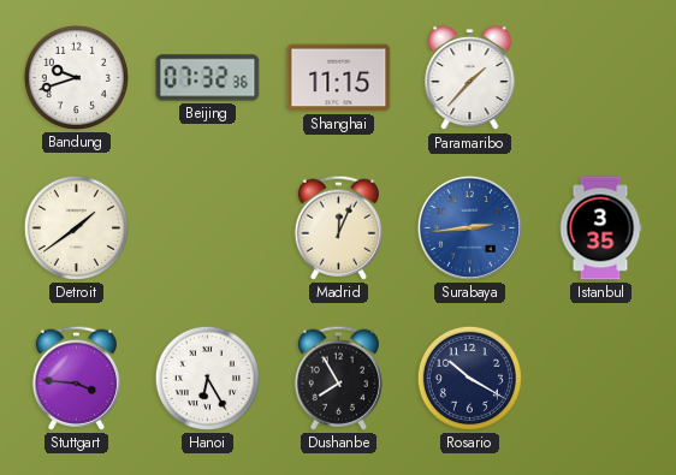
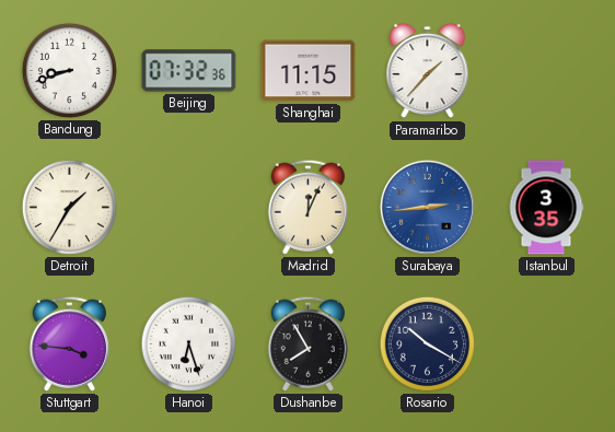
Bandung: 9:42 -> 8:42 (69, 70)
Detroit: 1:39 -> 1:35 (69, 207)
Hanoi: 6:25 -> 6:27 (188, 343)
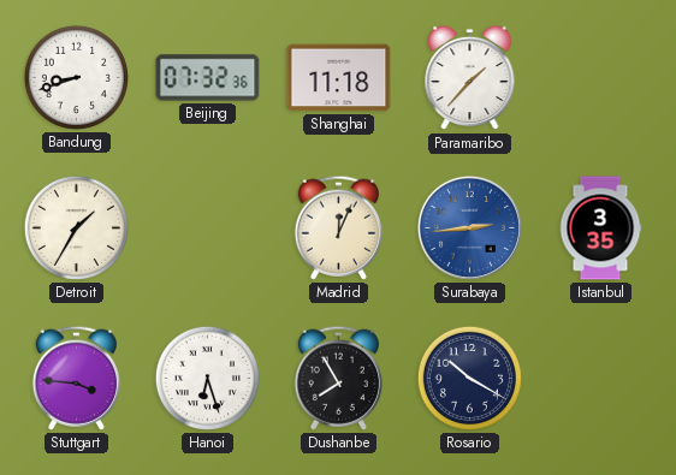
Shanghai: 11:15 -> 11:18 (339, 78)
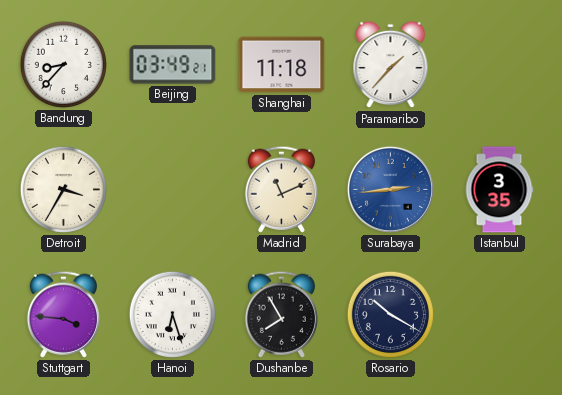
Bandung: 8:42 -> 8:37 (63, 64)
Beijing: 07:32 -> 03:49 (173, 65)
Detroit: 1:35 -> 3:35 (63, 189)
Madrid: 12:04 -> 11:11 (281, 189)
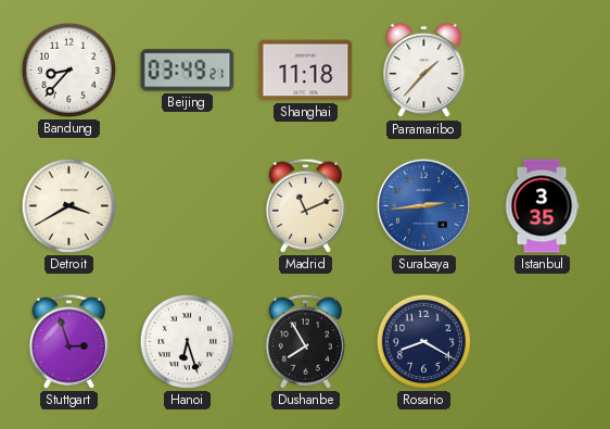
Detroit: 3:35 -> 3:40 (68, 205)
Stuttgart: 3:46 -> 2:57 (68, 341)
Rosario: 10:20 -> 8:20 (423, 341)
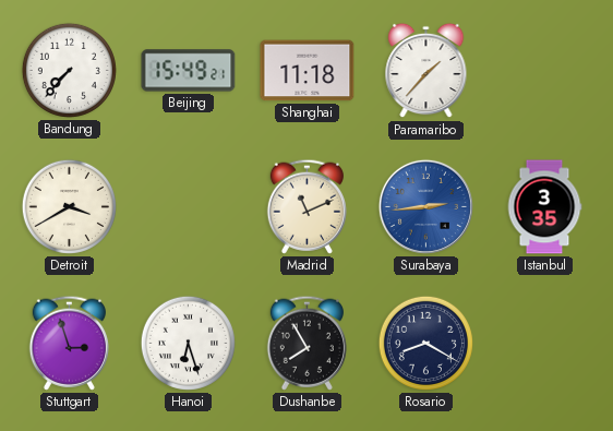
Bandung: 8:37 -> 7:37 (69, 70)
Beijing: 03:49 -> 15:49 (189, 71)
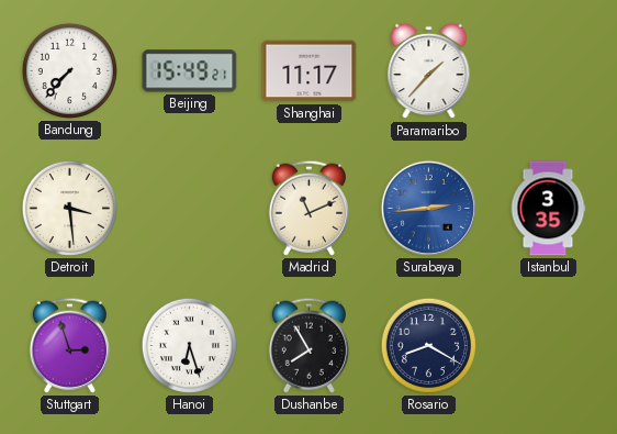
Shanghai: 11:18 -> 11:17 (310, 71)
Detroit: 3:40 -> 3:29 (69, 208)
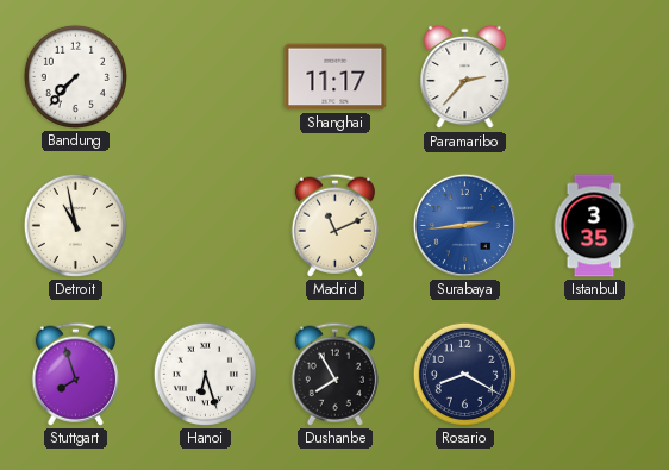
Beijing: 15:49 -> none (190, 71)
Paramaribo: 1:37 -> 2:37 (465, 77)
Detroit: 3:29 -> 10:58 (75, 225)
Stuttgart: 2:57 -> 7:57 (75, 374)
